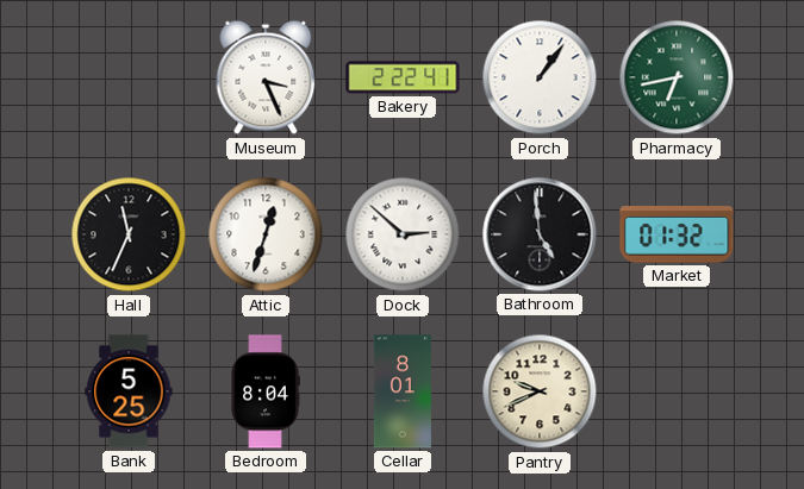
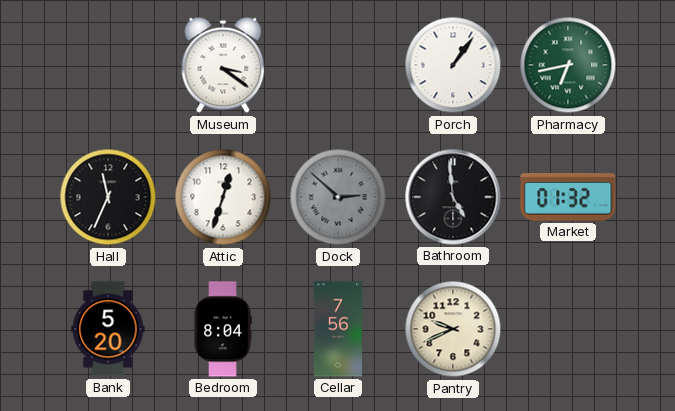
Museum: 3:26 -> 3:21 (223, 65)
Bakery: 2:22 -> none (403, 77)
Dock dial: white -> grey (338, 197)
Bank: 5:25 -> 5:20 (108, 329)
Cellar: 8:01 -> 7:56 (338, 329)
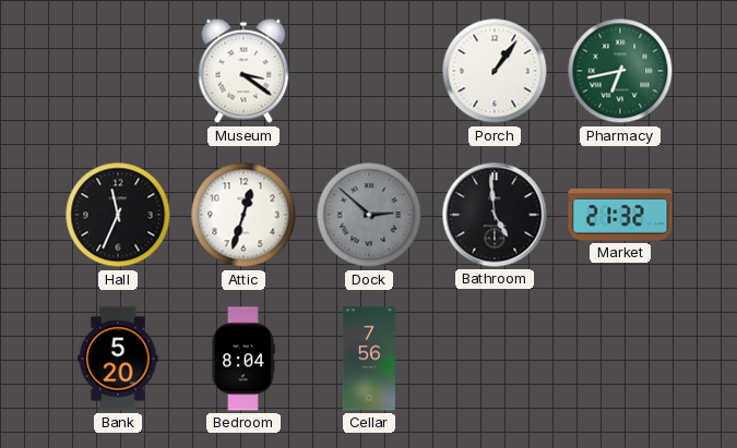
Market: 01:32 -> 21:32 (620, 216)
Pantry: 9:41 -> none (453, 329)
